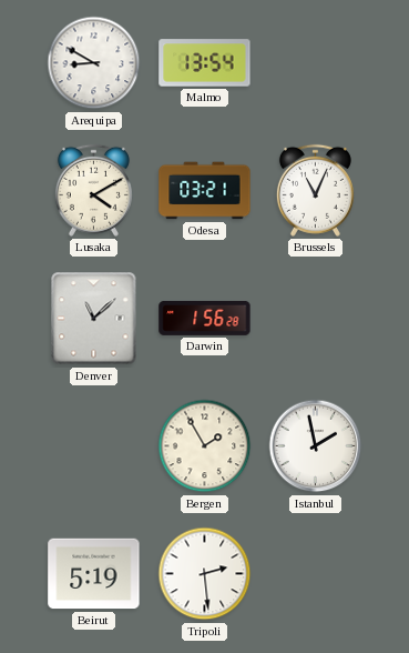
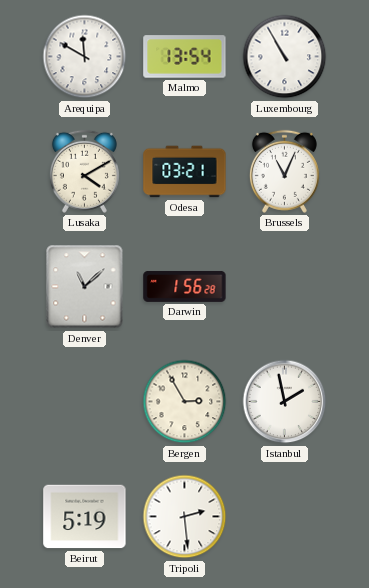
Arequipa: 8:50 -> 11:50 (85, 57)
Luxembourg: none -> 10:55 (285, 57)
Bergen: 1:55 -> 2:55 (185, 402)
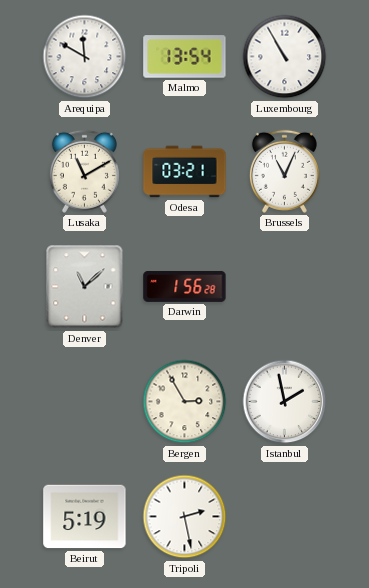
Lusaka: 4:10 -> 11:10 (84, 171)
Tripoli: 2:29 -> 2:28 (185, 517)
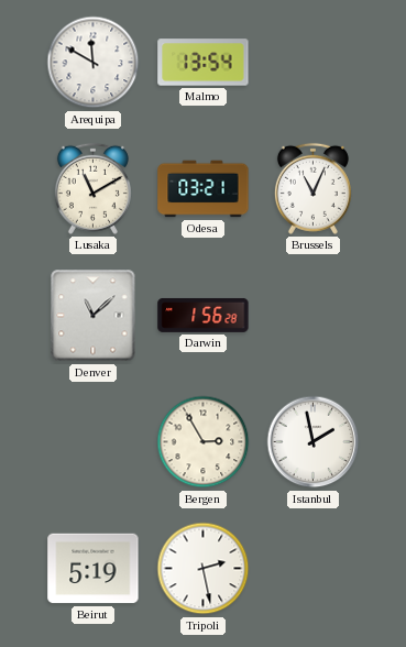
Luxembourg: 10:55 -> none (285, 57)
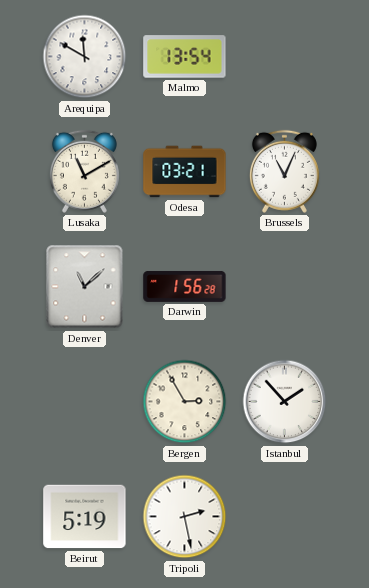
Istanbul: 1:58 -> 1:53 (285, 402)
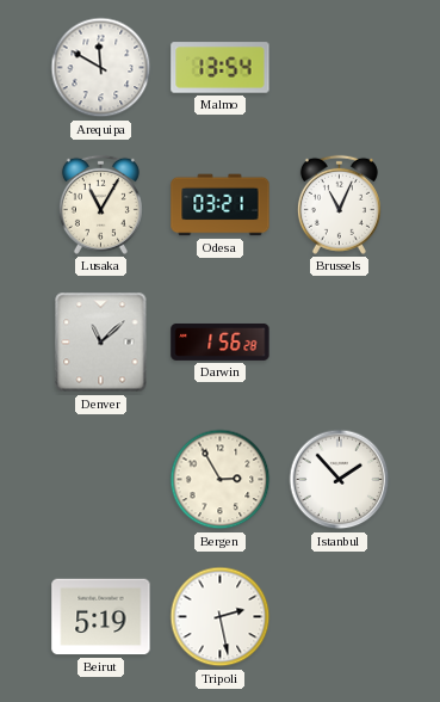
Lusaka: 11:10 -> 11:05 (100, 204)
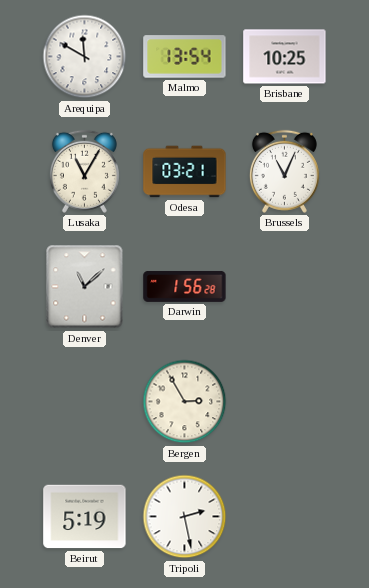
Brisbane: none -> 10:25 (285, 57)
Istanbul: 1:53 -> none (340, 480)
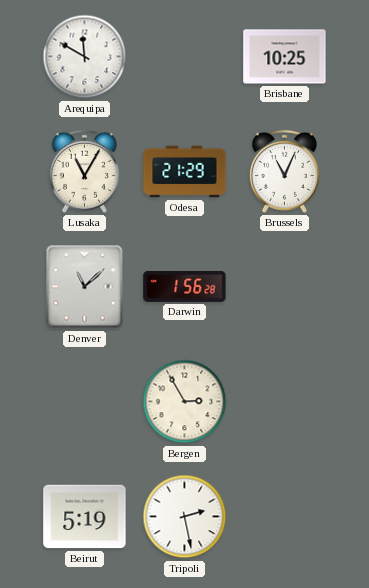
Malmo: 13:54 -> none (185, 57)
Odesa: 03:21 -> 21:29 (185, 172)
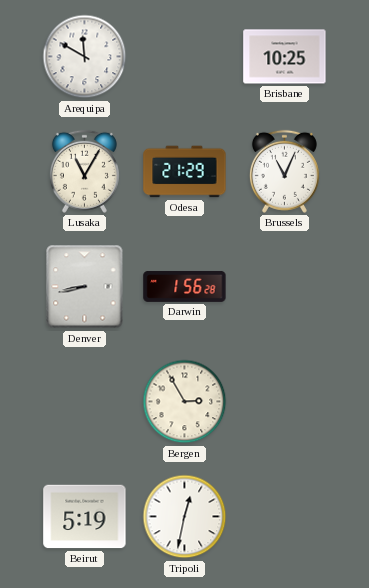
Denver: 11:08 -> 8:43 (85, 287)
Tripoli: 2:28 -> 12:32 (185, 517)
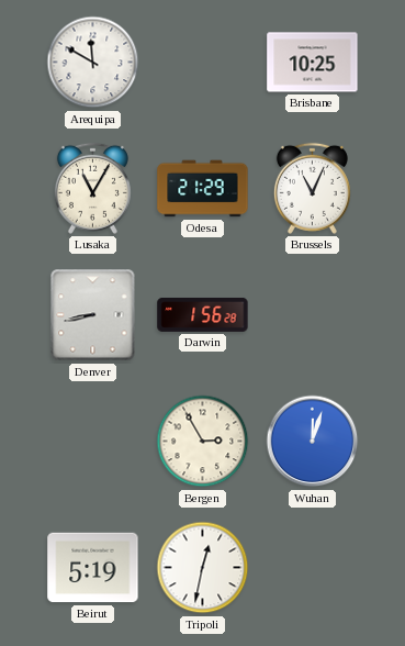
Wuhan: none -> 12:03 (313, 442)
